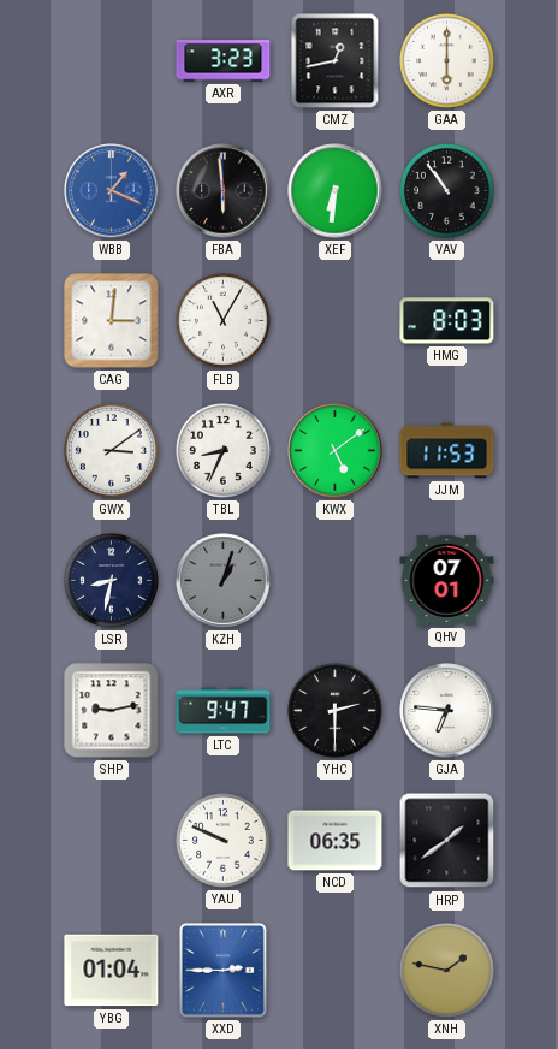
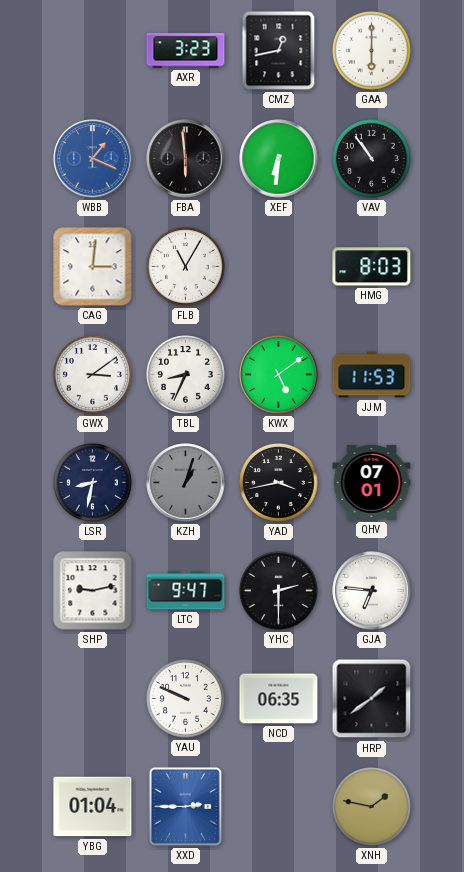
YAD: none -> 3:43 (279, 483)
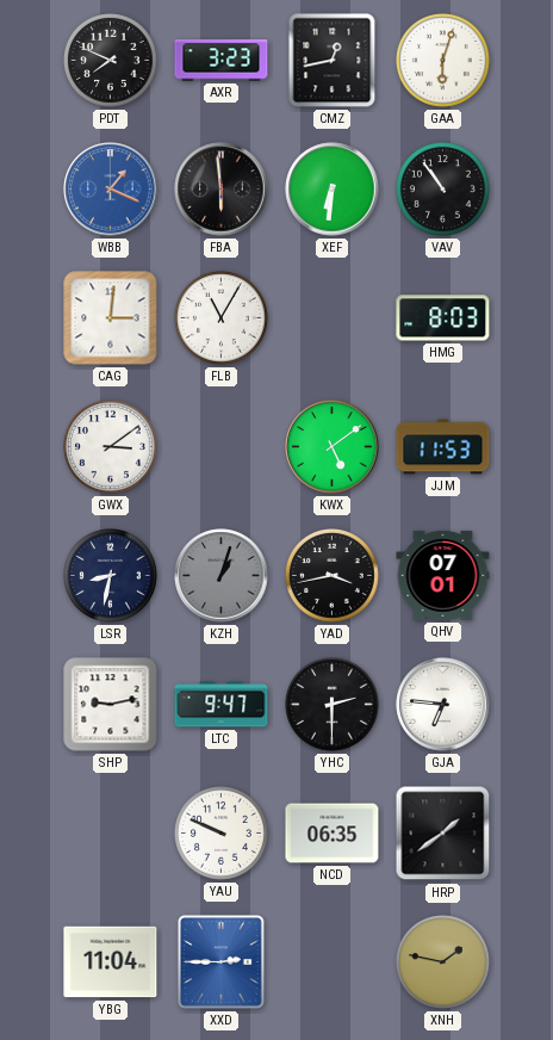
PDT: none -> 7:49 (111, 61)
GAA: 6:00 -> 6:03 (443, 61)
TBL: 8:34 -> none (186, 375)
YBG: 01:04 -> 11:04 (111, 962)
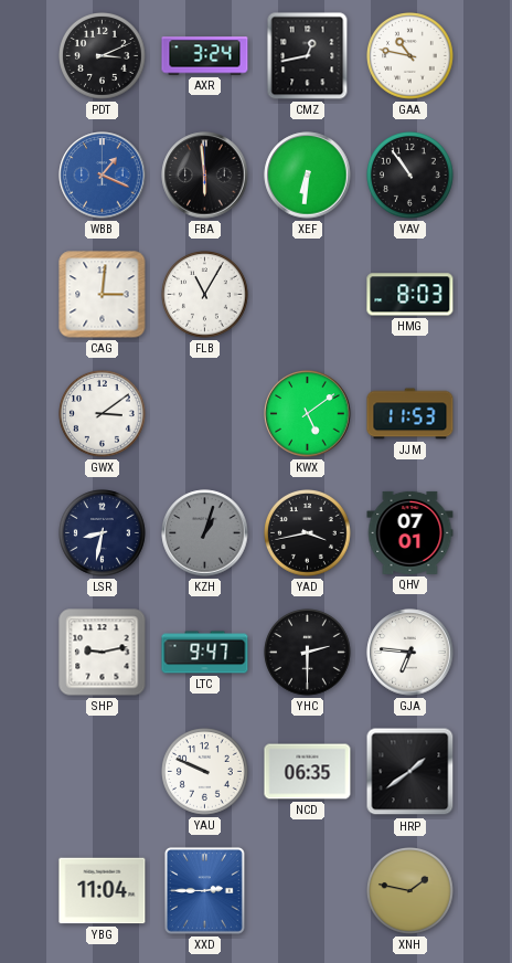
PDT: 7:49 -> 3:11 (103, 56)
AXR: 3:23 -> 3:24 (205, 56)
GAA: 6:03 -> 10:47 (410, 56)
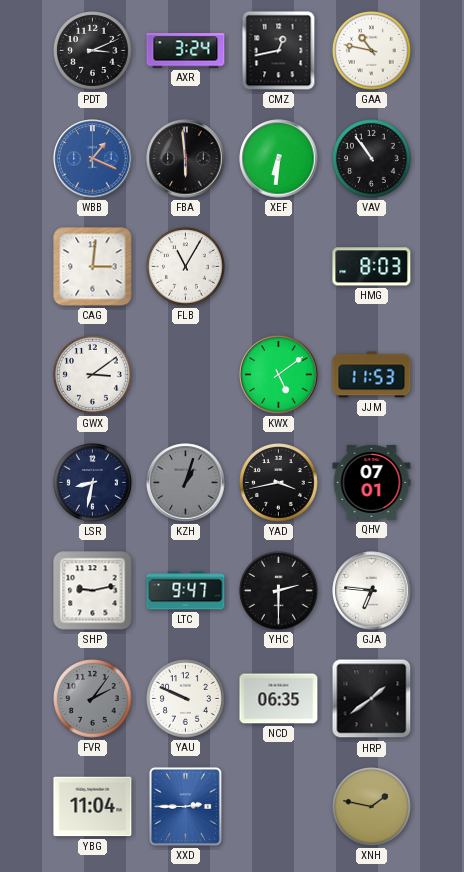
FVR: none -> 2:06 (93, 699)
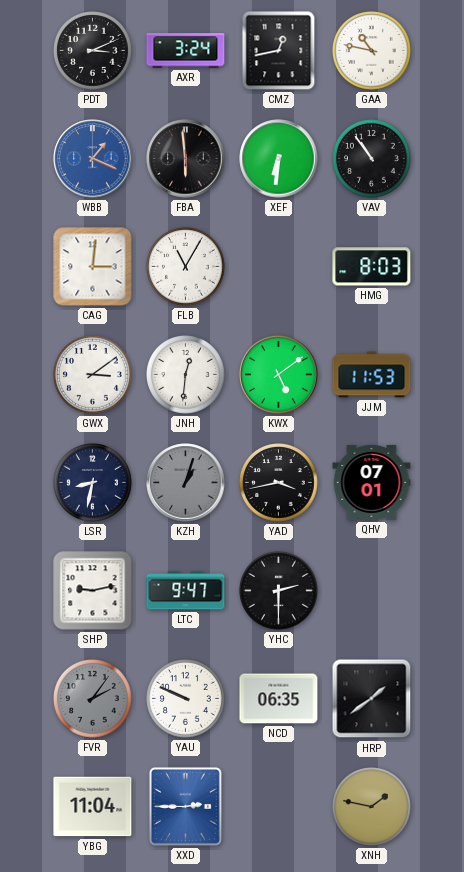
JNH: none -> 12:31 (186, 375)
GJA: 6:46 -> none (372, 591)
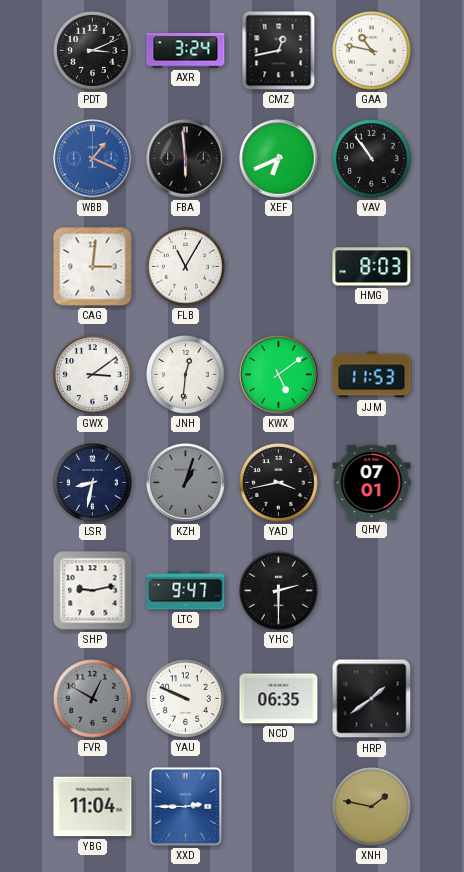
XEF: 6:31 -> 6:41 (279, 159)
FVR: 2:06 -> 12:50 (93, 699)
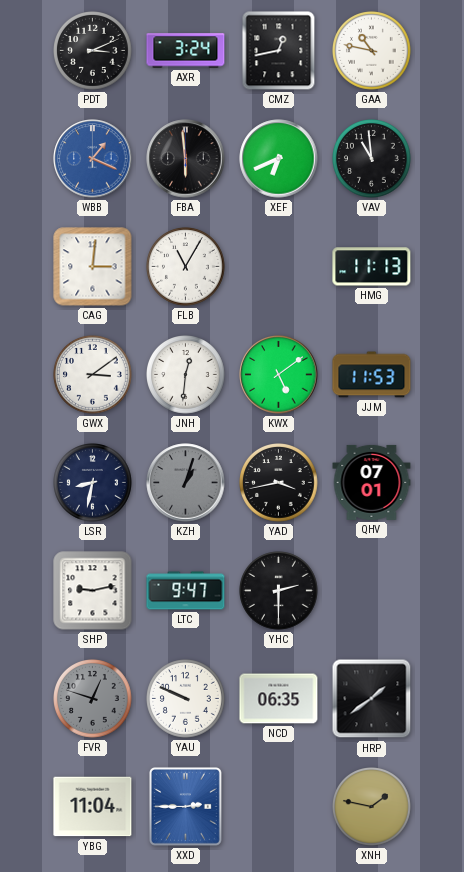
VAV: 10:54 -> 10:59 (372, 159)
HMG: 8:03 -> 11:13 (372, 267)
FVR: 12:50 -> 12:48 (93, 699)
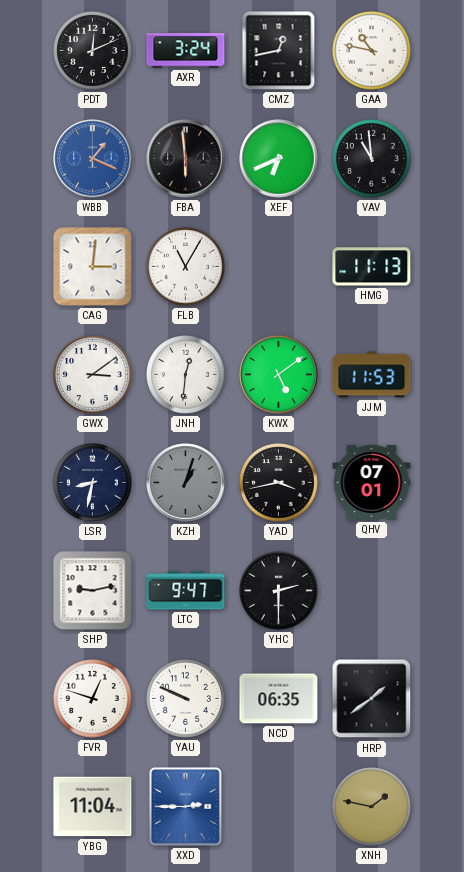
PDT: 3:11 -> 12:11 (93, 51)
FVR dial: grey -> white (93, 699)
